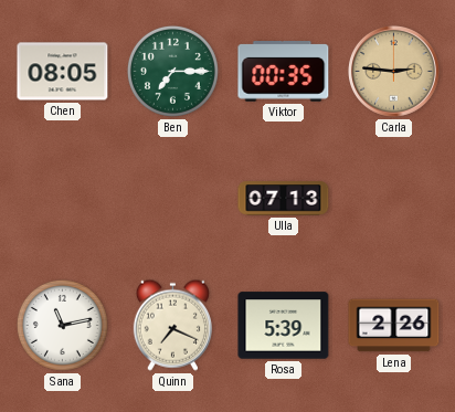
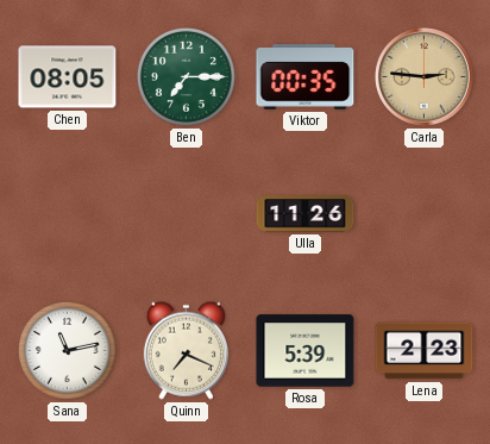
Ulla: 07:13 -> 11:26 (306, 214)
Lena: 2:26 -> 2:23 (425, 351)
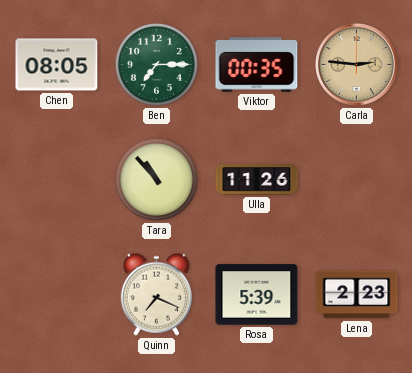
Tara: none -> 10:53 (156, 179)
Sana: 11:13 -> none (67, 350)
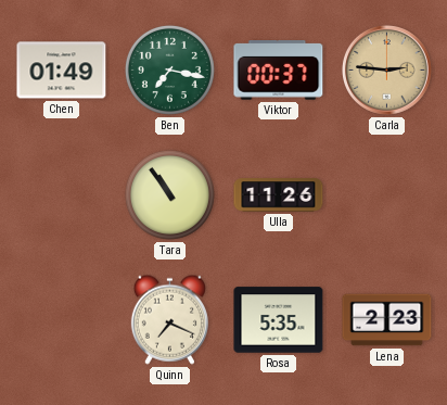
Chen: 08:05 -> 01:49 (62, 71)
Ben: 7:15 -> 7:17 (169, 69)
Viktor: 00:35 -> 00:37 (279, 71)
Tara: 10:53 -> 10:54 (169, 194)
Rosa: 5:39 -> 5:35 (279, 320)
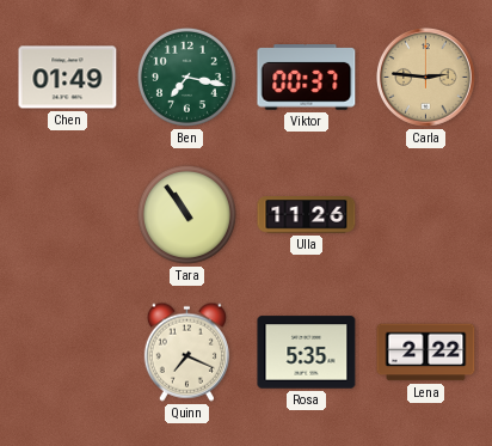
Lena: 2:23 -> 2:22 (426, 353)
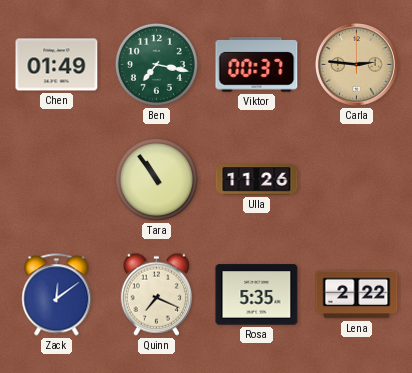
Zack: none -> 12:09 (57, 295)
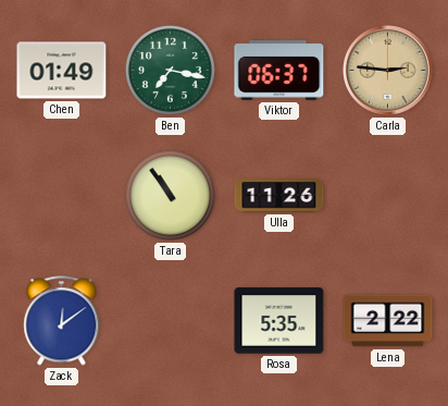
Viktor: 00:37 -> 06:37 (279, 71)
Quinn: 7:19 -> none (156, 294)
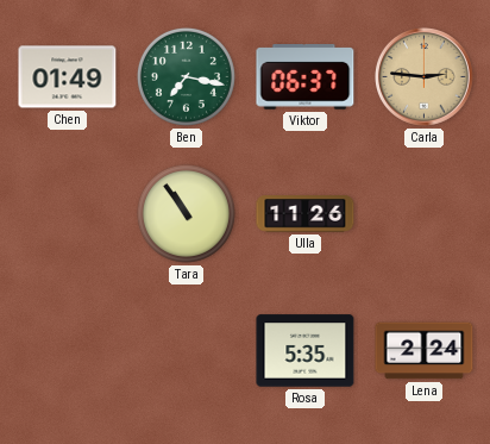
Zack: 12:09 -> none (62, 321)
Lena: 2:22 -> 2:24 (425, 351)
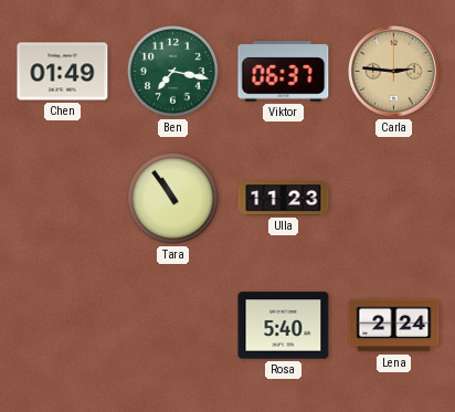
Ulla: 11:26 -> 11:23 (284, 199)
Rosa: 5:35 -> 5:40 (284, 326)
